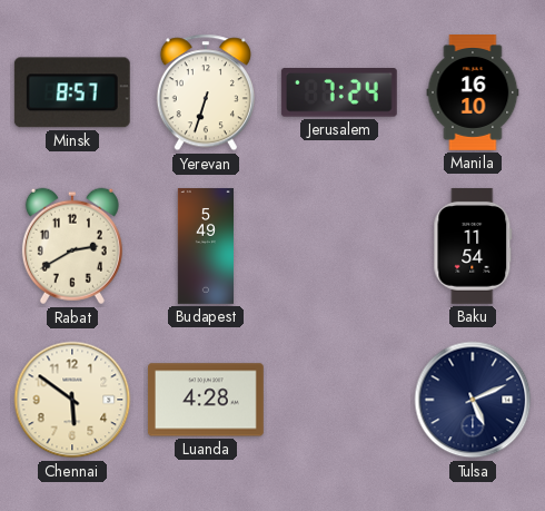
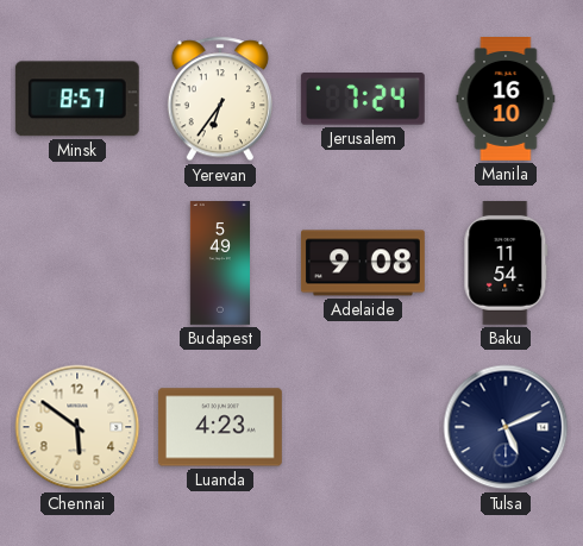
Yerevan: 6:33 -> 6:36 (220, 99)
Rabat: 2:40 -> none (72, 246)
Adelaide: none -> 9:08 (363, 263)
Luanda: 4:28 -> 4:23 (220, 427)
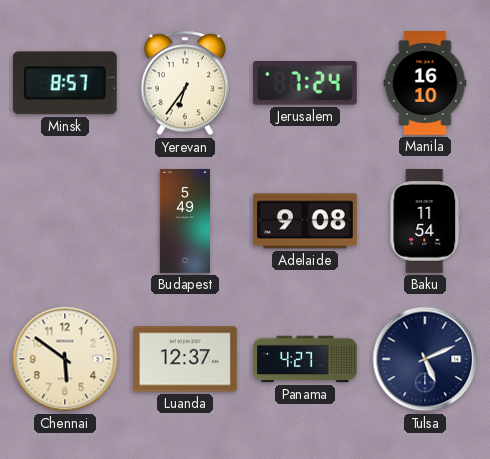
Luanda: 4:23 -> 12:37 (185, 359)
Panama: none -> 4:27 (306, 359)
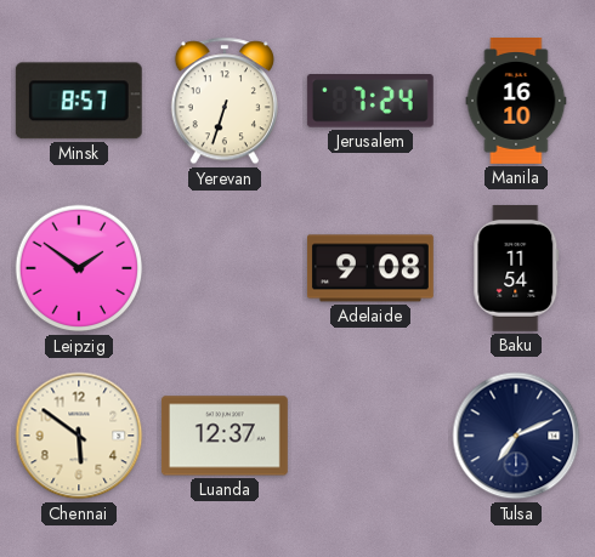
Yerevan: 6:36 -> 6:33 (225, 101)
Leipzig: none -> 1:51 (79, 268)
Budapest: 5:49 -> none (184, 222)
Panama: 4:27 -> none (306, 359)
Tulsa: 5:11 -> 7:11 (516, 436)
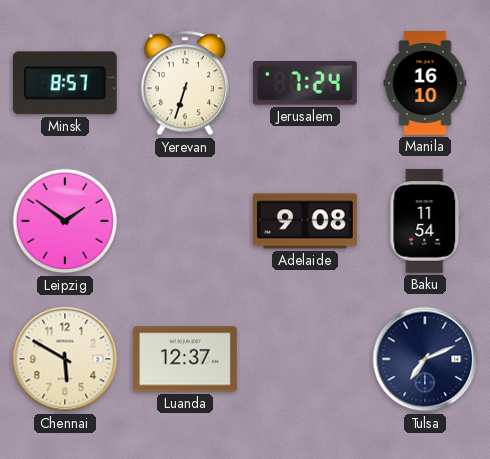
Chennai: 5:51 -> 5:50 (65, 359)
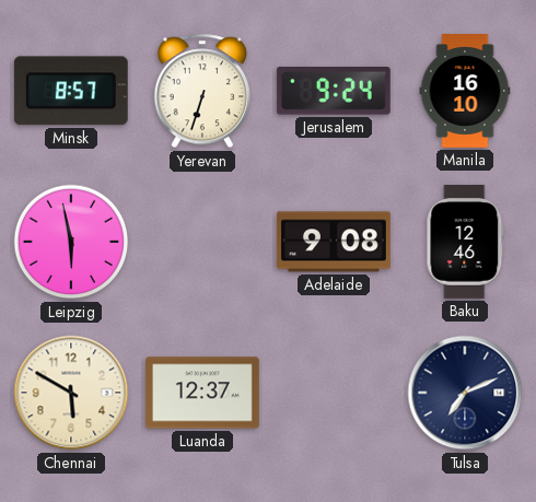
Jerusalem: 7:24 -> 9:24 (334, 92)
Leipzig: 1:51 -> 5:58 (71, 242)
Baku: 11:54 -> 12:46 (465, 242)
